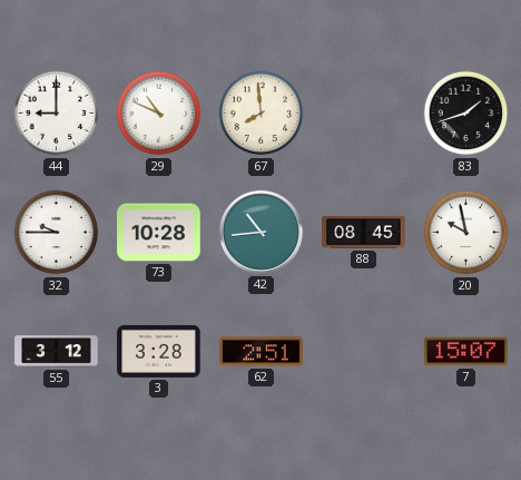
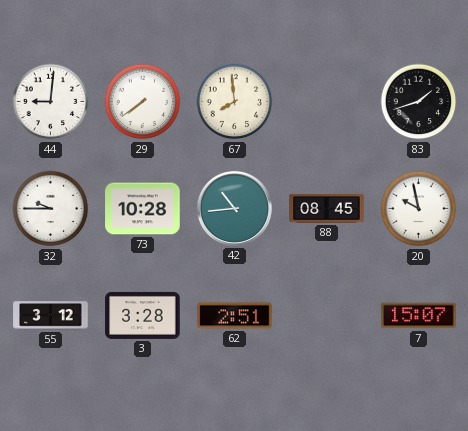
44: 9:00 -> 9:01 (51, 102)
29: 10:49 -> 7:39 (143, 102)
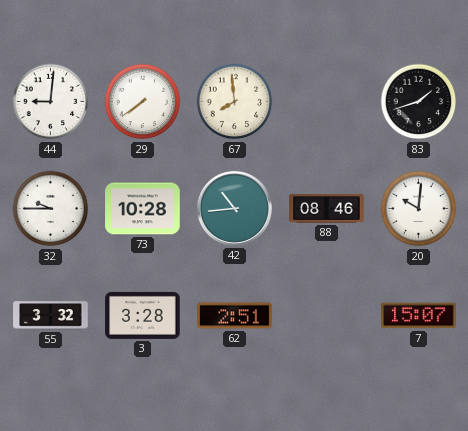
88: 08:45 -> 08:46 (327, 209)
20: 9:58 -> 10:01 (419, 209)
55: 3:12 -> 3:32 (51, 316)
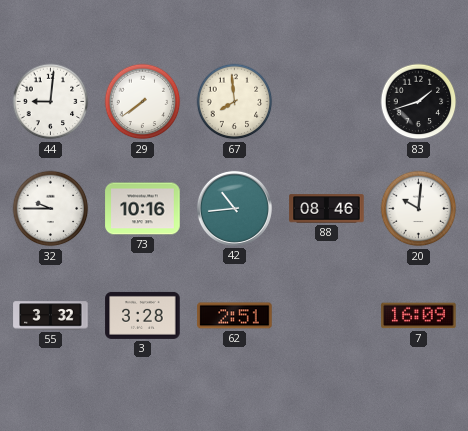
73: 10:28 -> 10:16 (143, 209)
7: 15:07 -> 16:09 (419, 316)
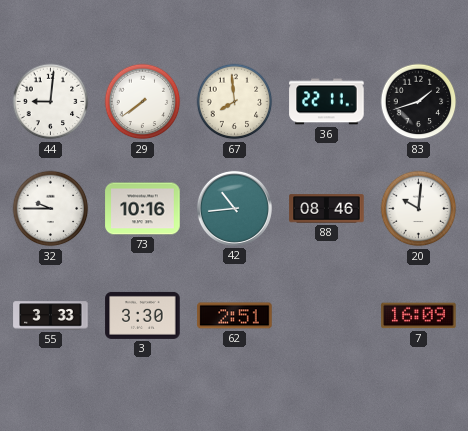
36: none -> 22:11 (327, 102)
55: 3:32 -> 3:33 (51, 316)
3: 3:28 -> 3:30 (143, 315)
